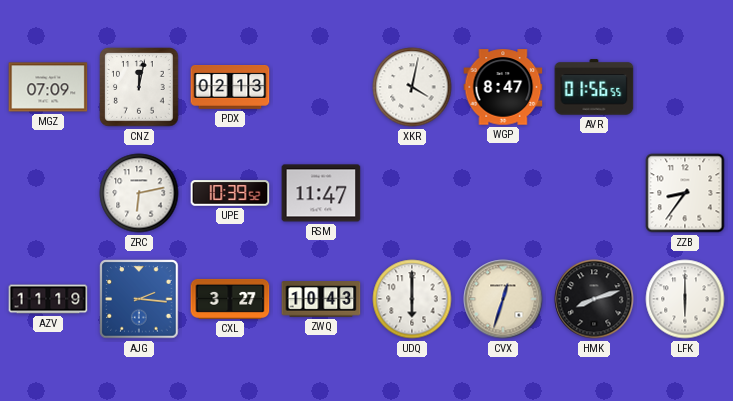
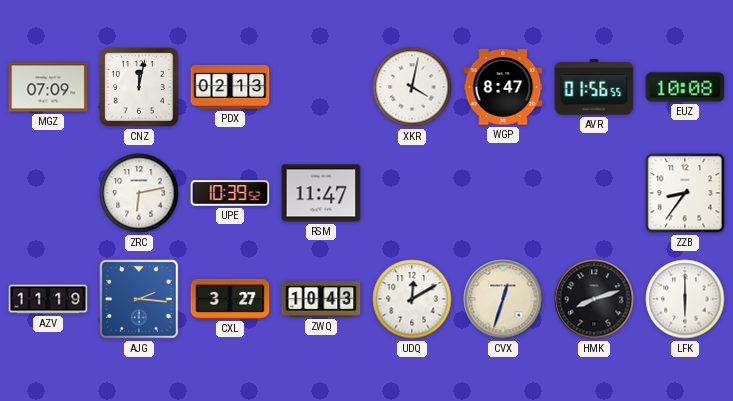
EUZ: none -> 10:08 (685, 87)
UDQ: 6:00 -> 12:10 (412, 299)
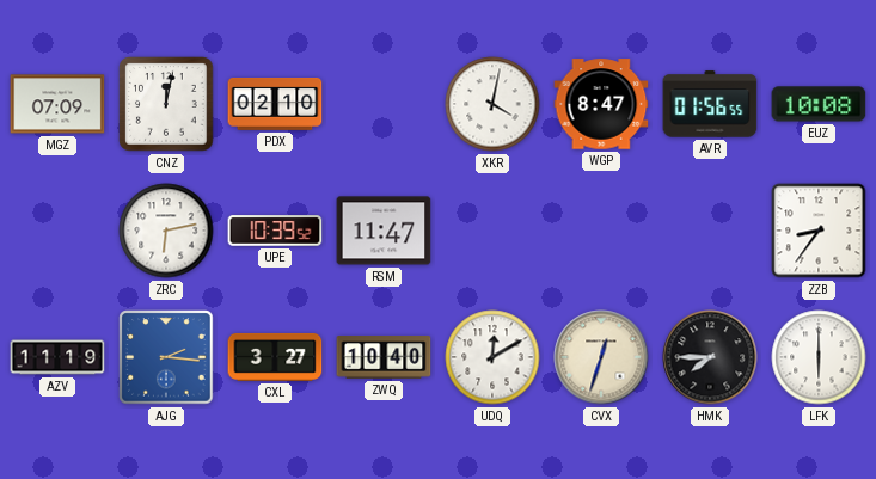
PDX: 02:13 -> 02:10 (275, 105)
ZWQ: 10:43 -> 10:40 (384, 357)
HMK: 8:12 -> 7:45 (710, 357)
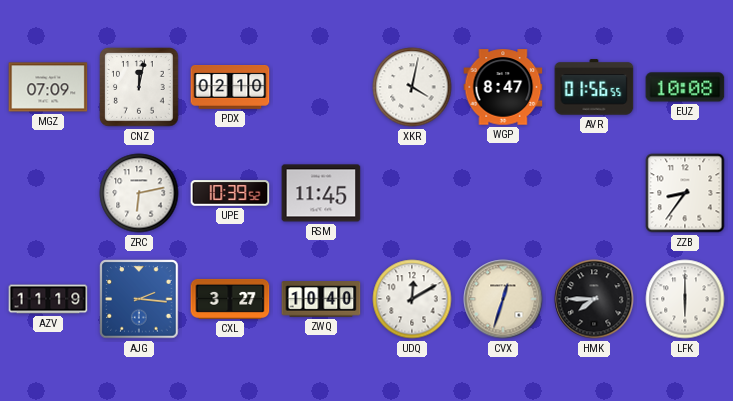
RSM: 11:47 -> 11:45 (321, 193)
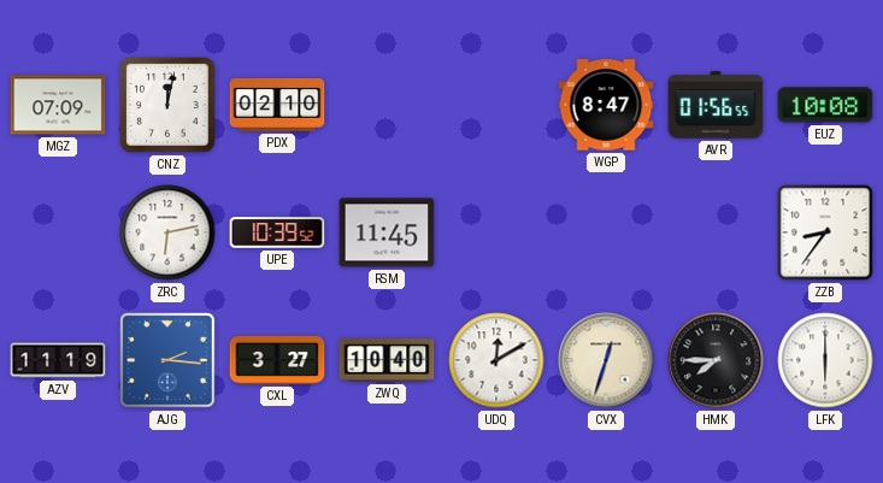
XKR: 4:02 -> none (412, 87)
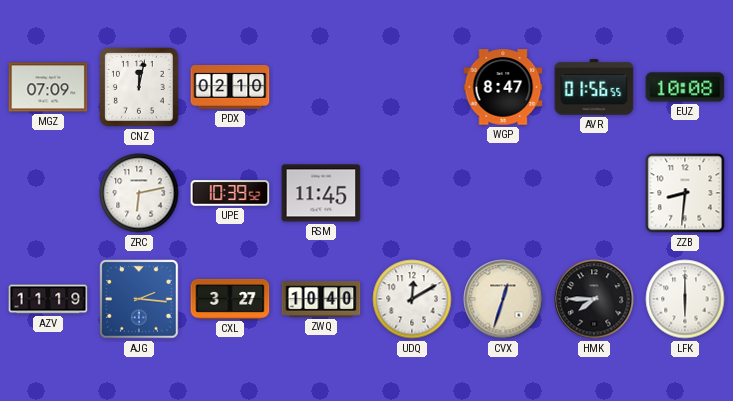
ZZB: 8:36 -> 8:31 (685, 193)
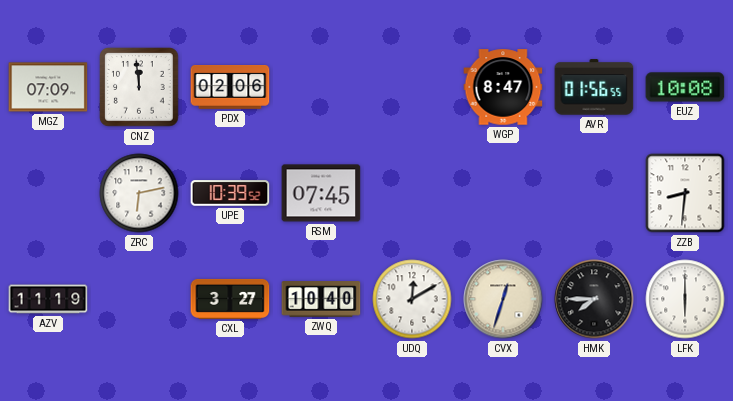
CNZ: 12:02 -> 11:59 (139, 87)
PDX: 02:10 -> 02:06 (230, 88)
RSM: 11:45 -> 07:45 (321, 193)
AJG: 2:16 -> none (139, 299)
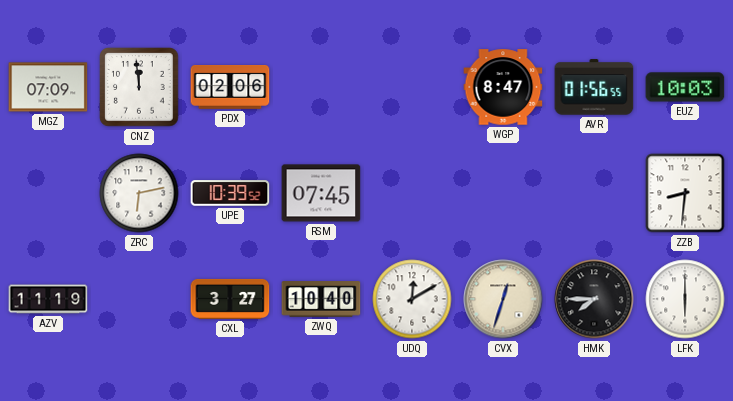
EUZ: 10:08 -> 10:03 (685, 87)
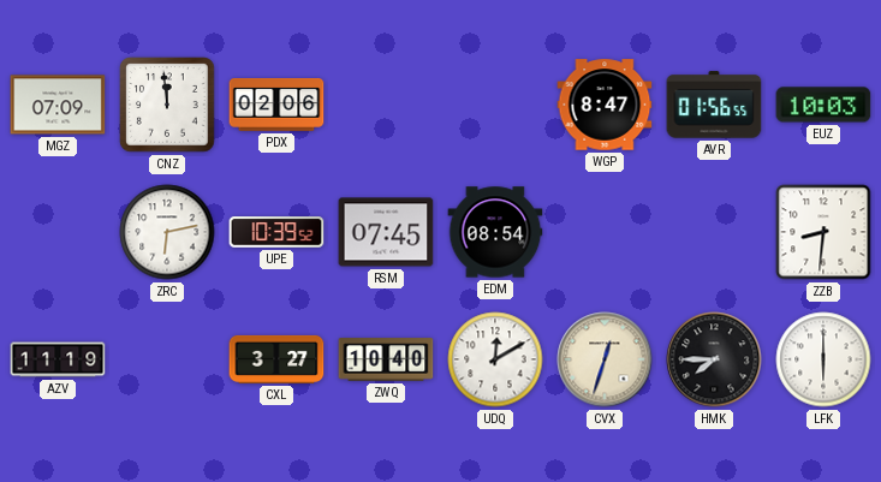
EDM: none -> 08:54 (495, 232)
